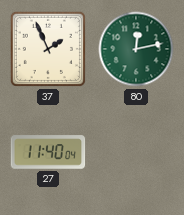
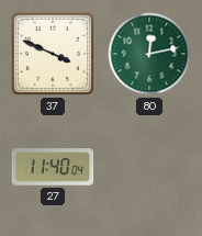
37: 1:56 -> 3:49 (53, 54)
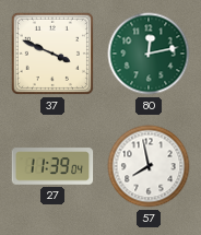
27: 11:40 -> 11:39 (52, 166)
57: none -> 7:58 (149, 166)
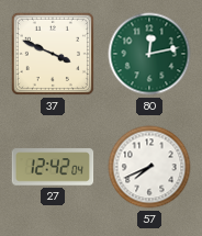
27: 11:39 -> 12:42 (53, 167)
57: 7:58 -> 7:41 (149, 167)
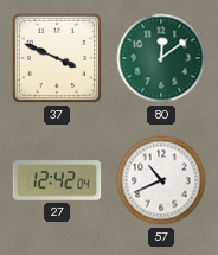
80: 12:13 -> 12:09 (161, 58)
57: 7:41 -> 10:41 (161, 180)
